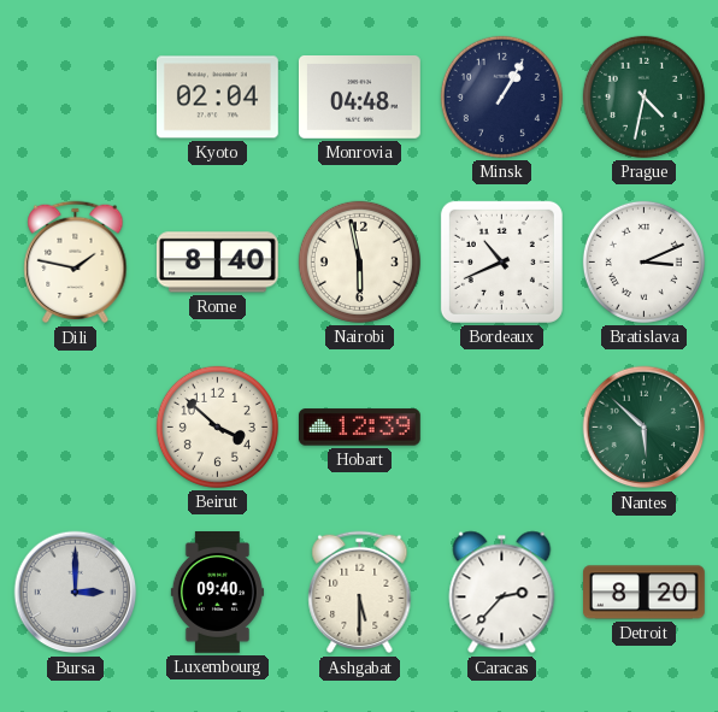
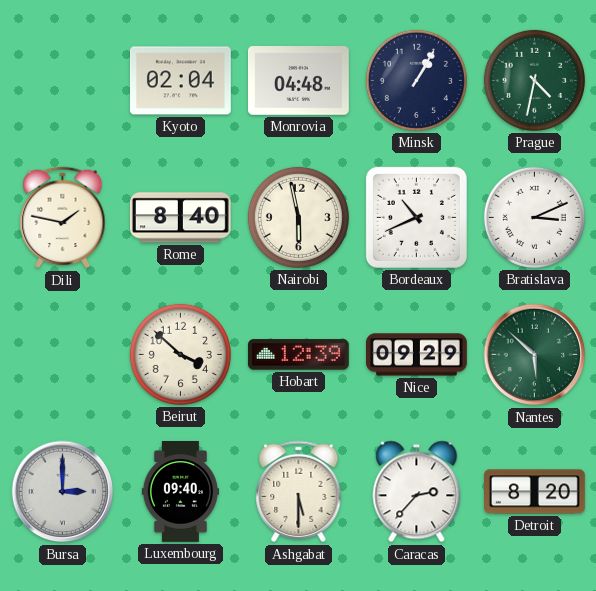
Nice: none -> 09:29 (417, 355)
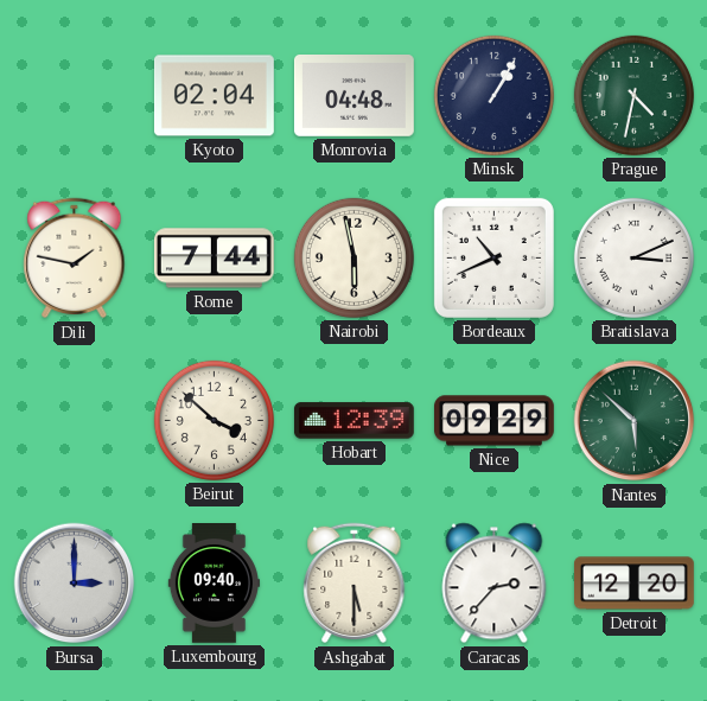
Rome: 8:40 -> 7:44 (214, 259)
Detroit: 8:20 -> 12:20 (635, 584)
